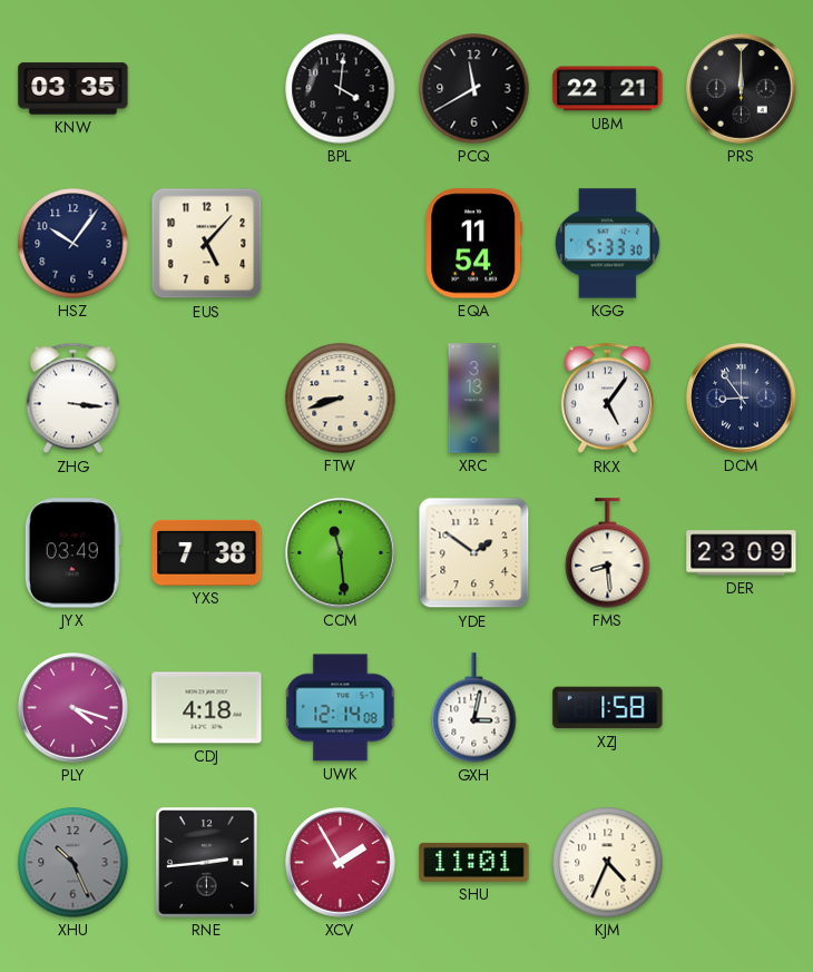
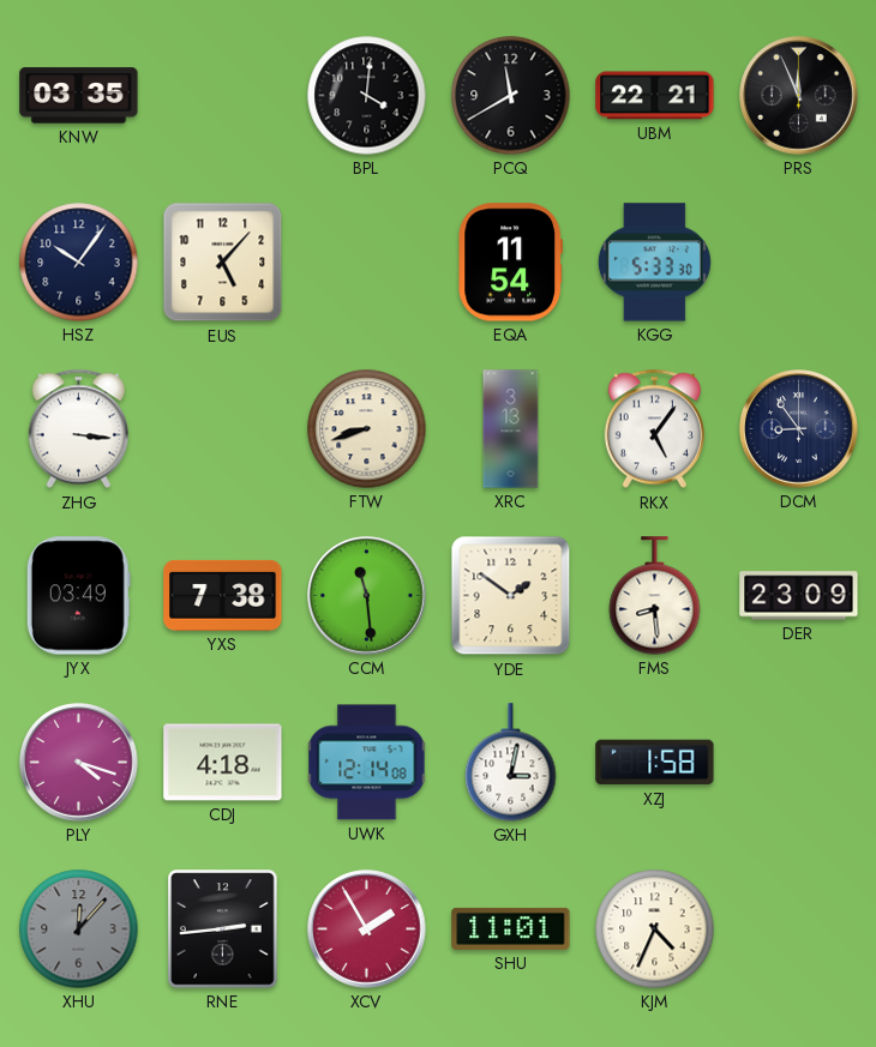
PRS: 12:00 -> 11:56 (799, 96)
XHU: 10:26 -> 12:07 (79, 929)
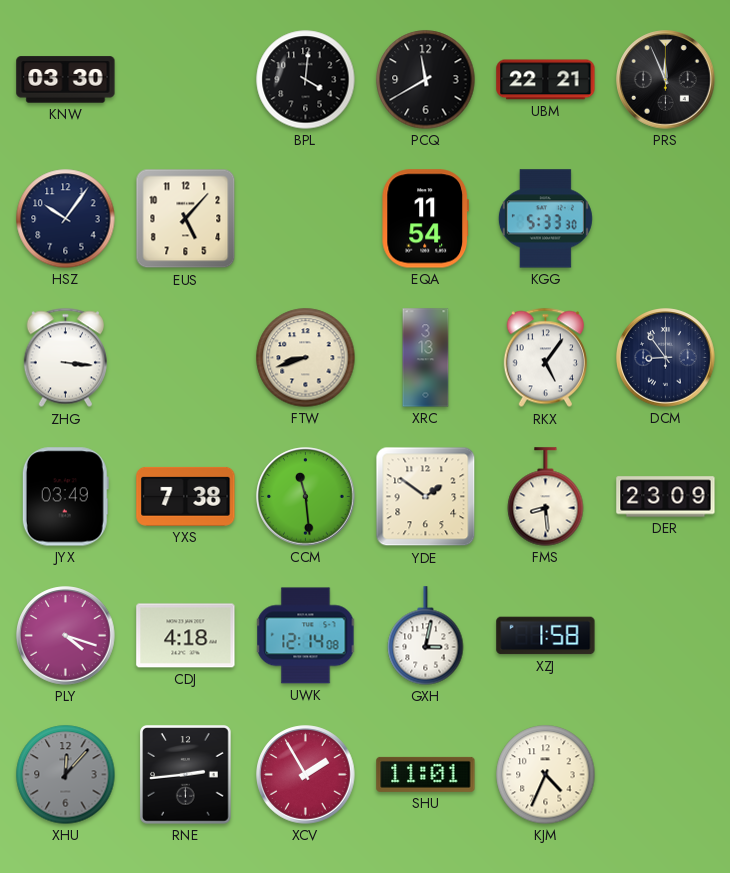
KNW: 03:35 -> 03:30 (66, 80)
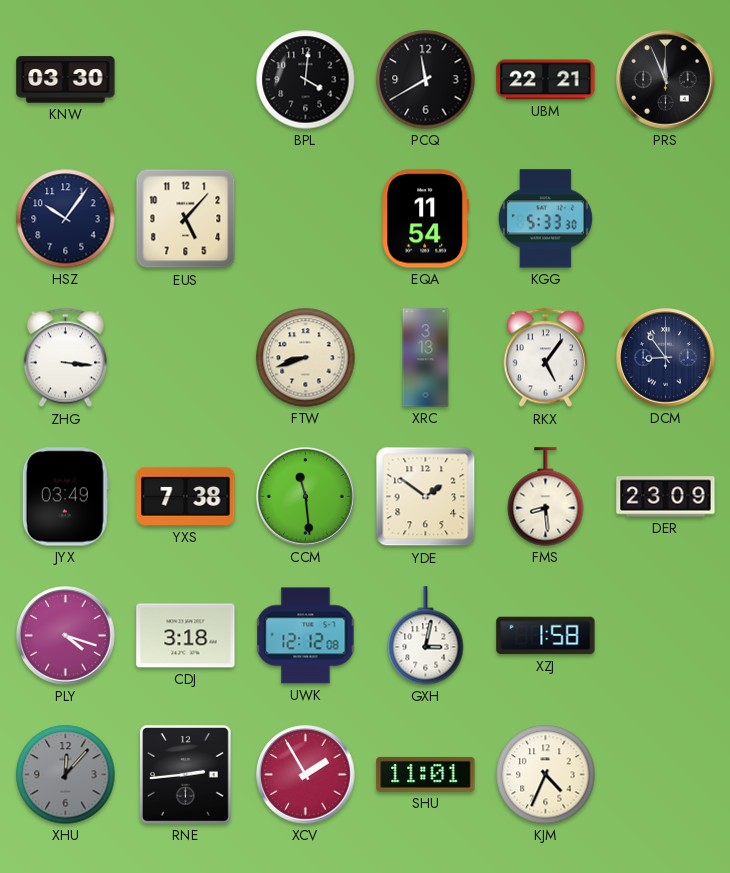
CDJ: 4:18 -> 3:18 (186, 636)
UWK: 12:14 -> 12:12 (306, 636)
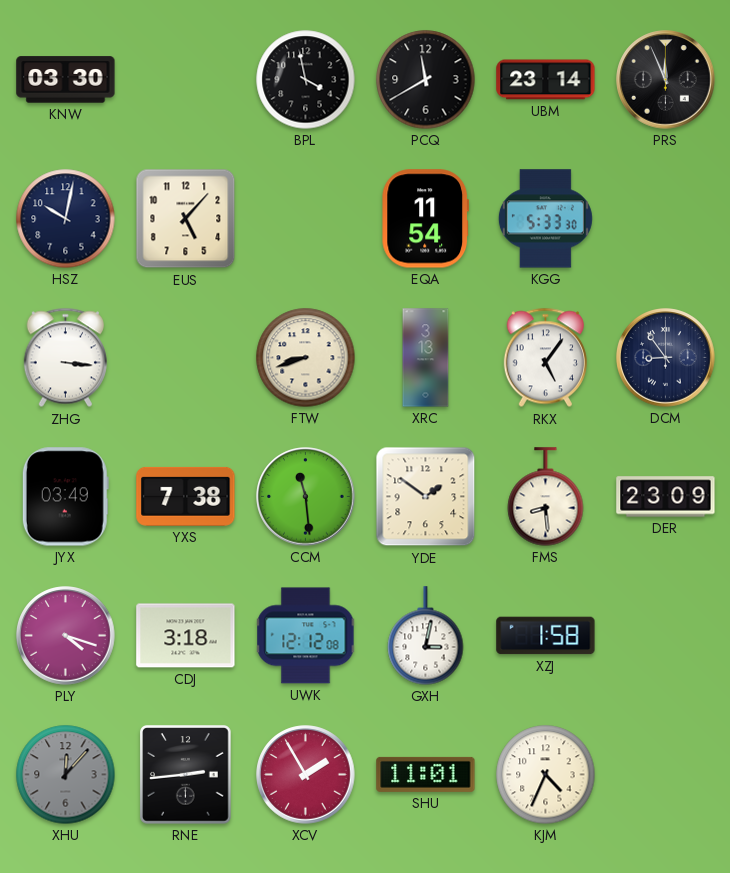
BPL: 4:01 -> 3:58 (306, 80)
UBM: 22:21 -> 23:14 (546, 80)
HSZ: 10:06 -> 10:02 (66, 219)
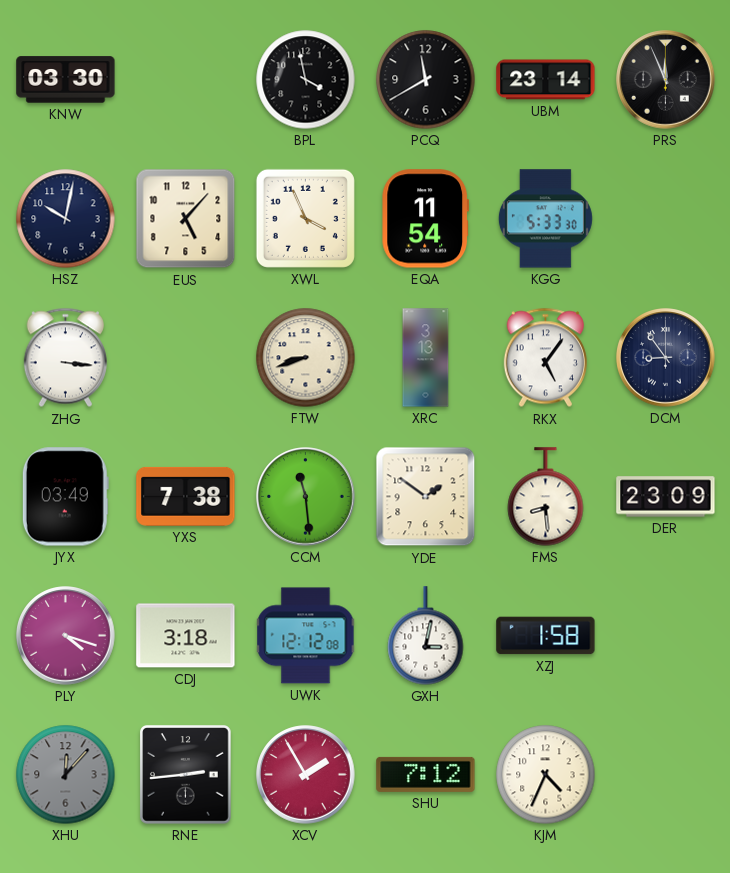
XWL: none -> 3:56 (305, 218)
SHU: 11:01 -> 7:12 (426, 774)
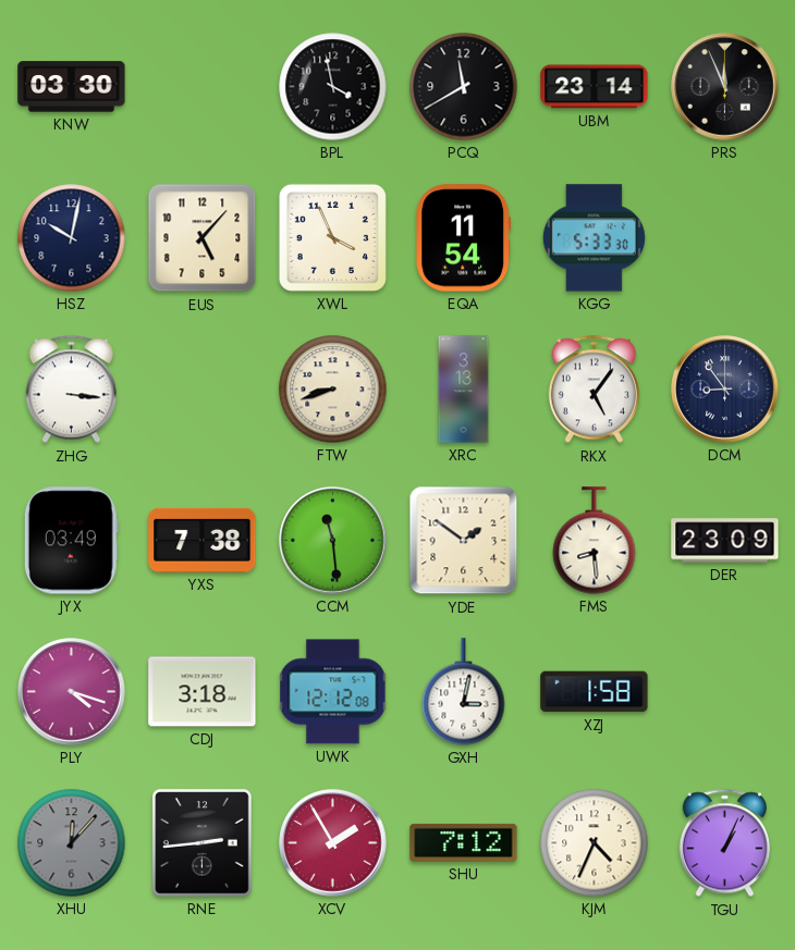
TGU: none -> 1:04 (724, 843)
